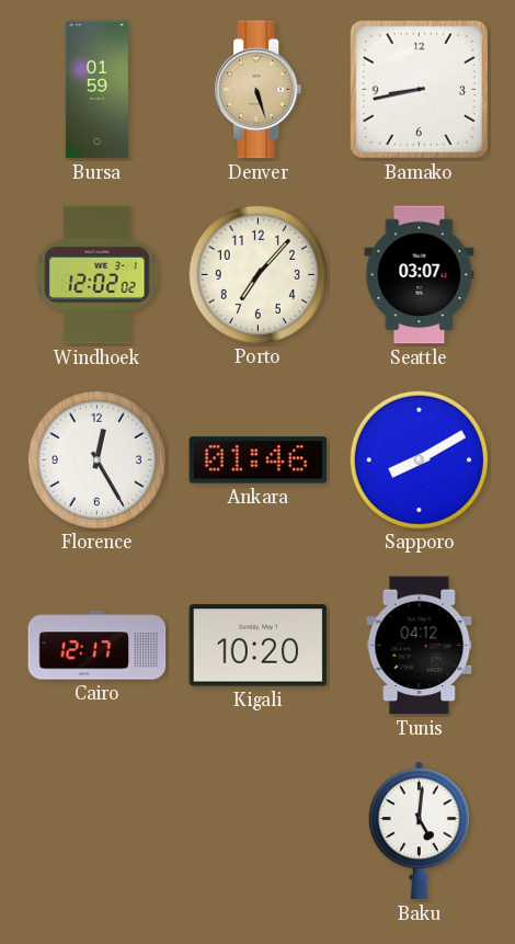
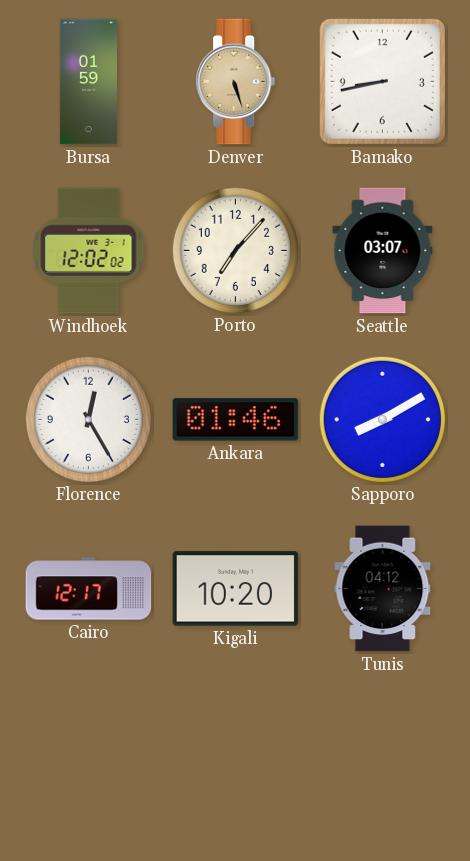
Baku: 5:01 -> none (419, 831)
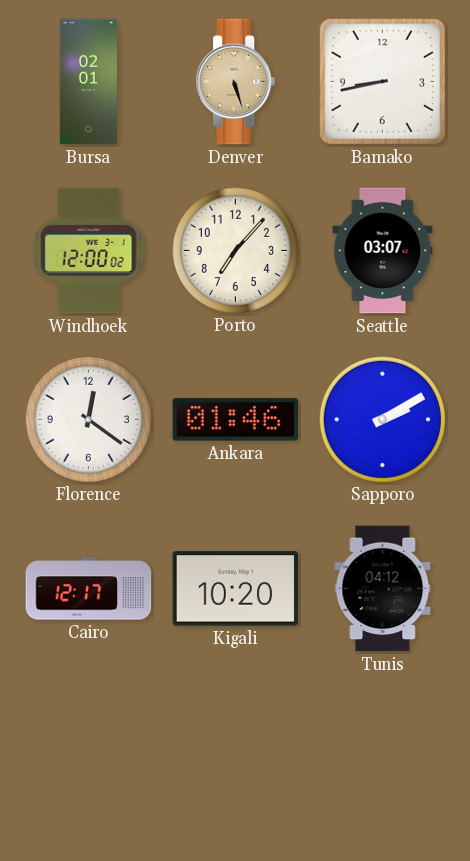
Bursa: 01:59 -> 02:01 (88, 82)
Windhoek: 12:02 -> 12:00 (89, 251)
Florence: 12:25 -> 12:21 (88, 419)
Sapporo: 8:10 -> 2:10 (382, 419)
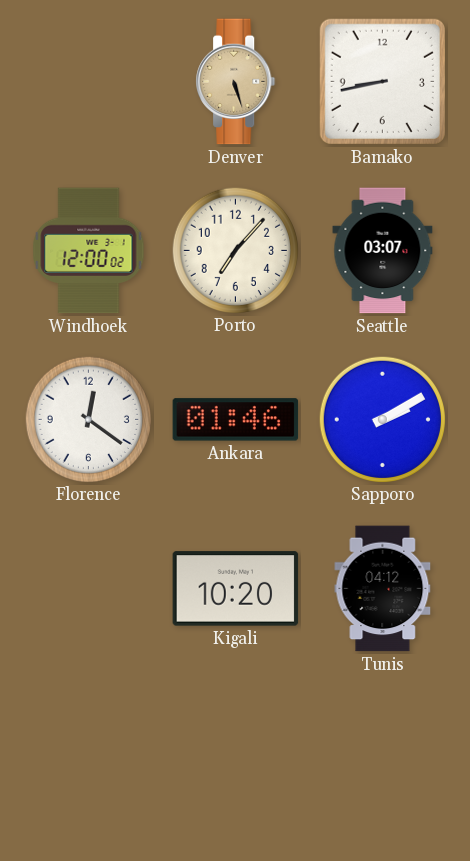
Bursa: 02:01 -> none (88, 82)
Cairo: 12:17 -> none (89, 589)
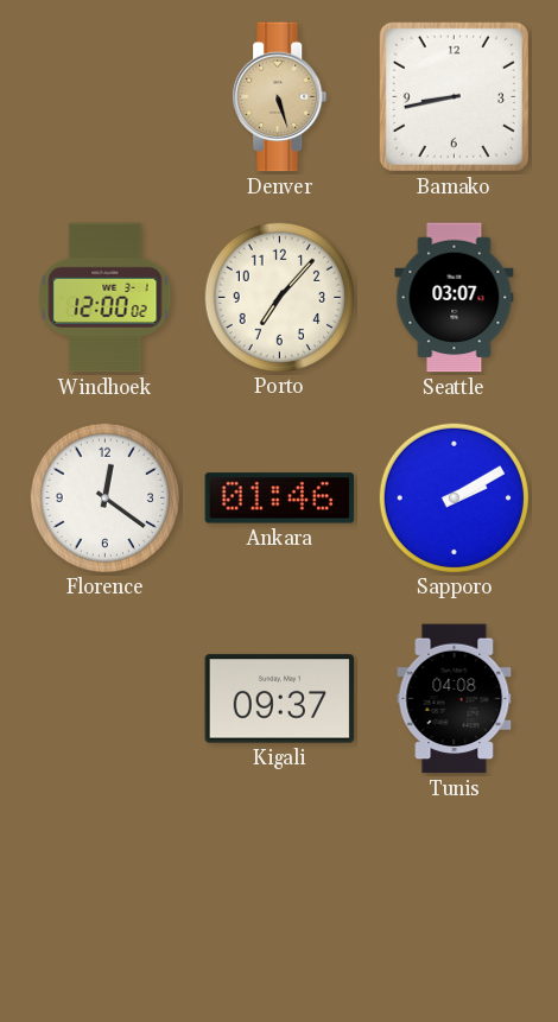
Kigali: 10:20 -> 09:37 (280, 699)
Tunis: 04:12 -> 04:08 (455, 699)
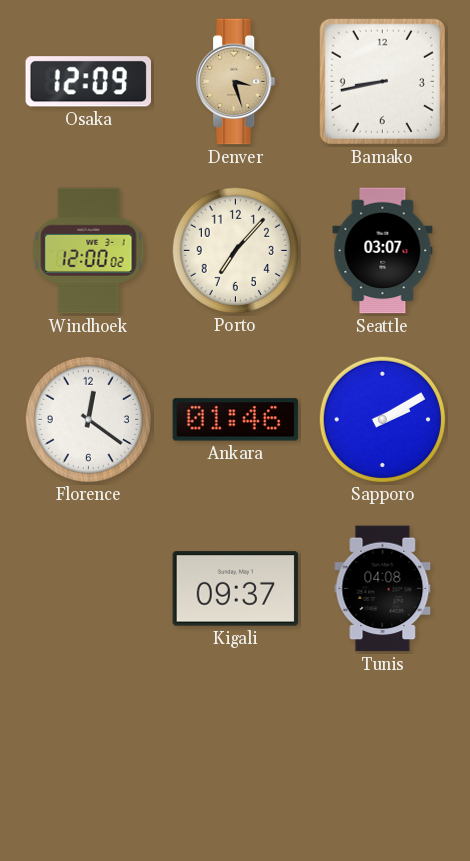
Osaka: none -> 12:09 (88, 82)
Denver: 5:27 -> 3:27 (236, 82)
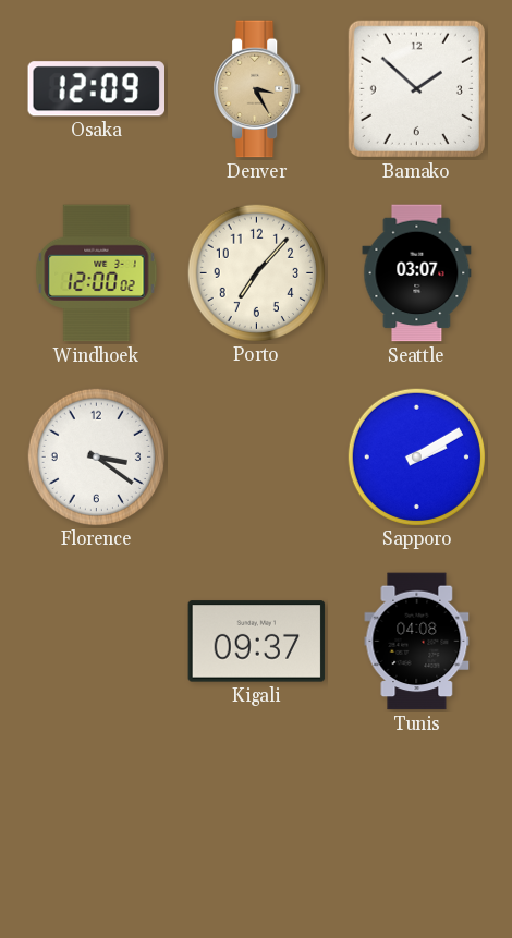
Denver: 3:27 -> 3:25 (257, 89)
Bamako: 8:43 -> 1:52 (416, 88)
Florence: 12:21 -> 3:21 (96, 456)
Ankara: 01:46 -> none (236, 420)
